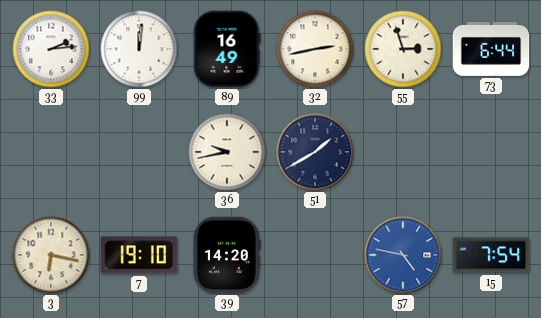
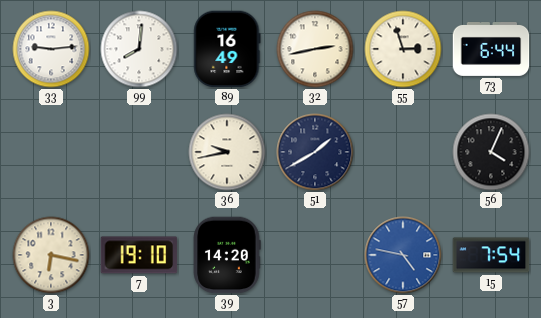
33: 2:14 -> 9:14 (51, 49)
99: 12:01 -> 8:01 (139, 49)
56: none -> 4:04 (491, 152)
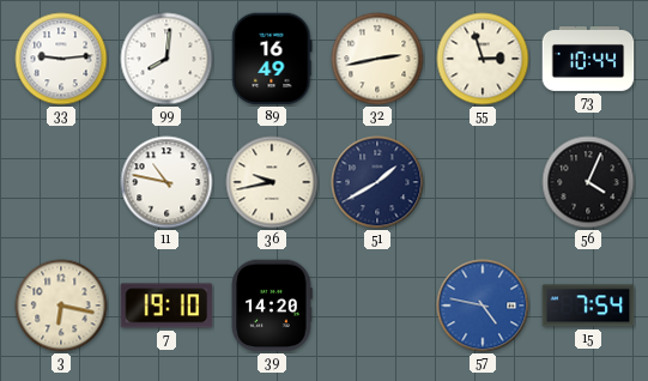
73: 6:44 -> 10:44 (588, 60)
11: none -> 10:47 (166, 182)
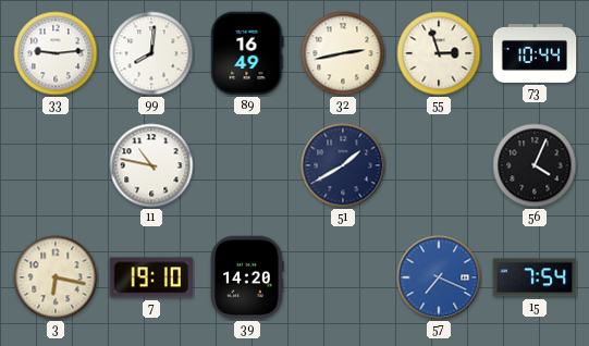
36: 9:43 -> none (272, 182)
57: 4:47 -> 7:19 (439, 277)
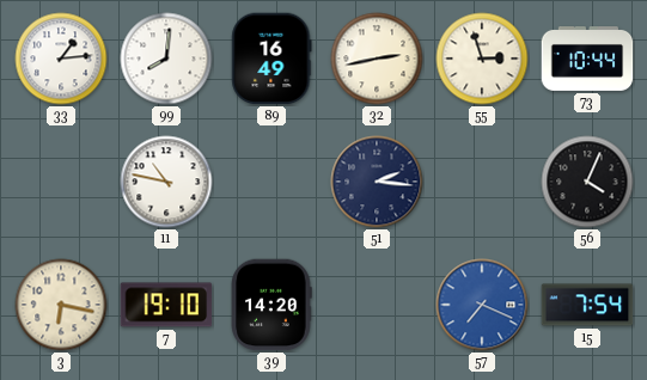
33: 9:14 -> 1:14 (61, 59)
51: 1:40 -> 2:16 (377, 182)
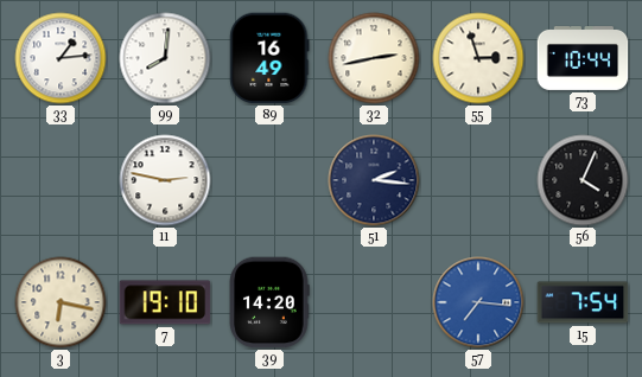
11: 10:47 -> 2:47 (165, 180)
57: 7:19 -> 7:16 (478, 302)
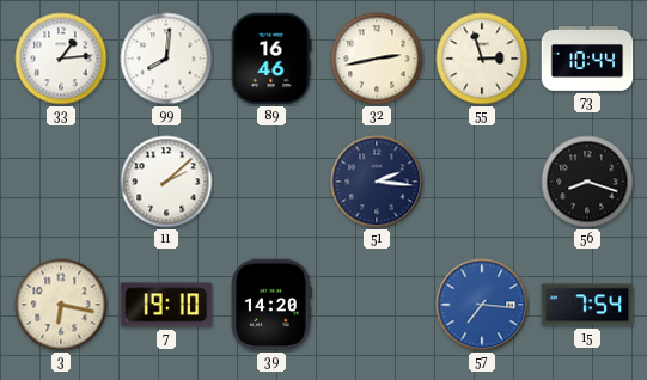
89: 16:49 -> 16:46 (271, 59)
11: 2:47 -> 2:08 (166, 182)
56: 4:04 -> 8:18 (587, 182)
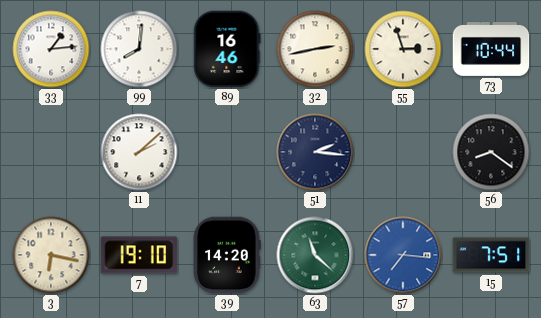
56: 8:18 -> 8:21 (491, 152)
63: none -> 11:22 (315, 255)
15: 7:54 -> 7:51 (491, 255)
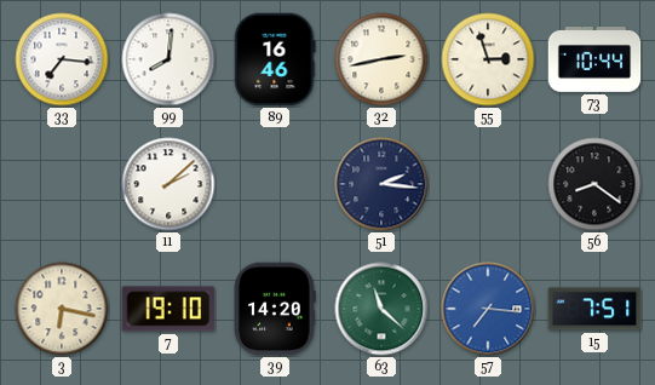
33: 1:14 -> 7:16 (62, 59)
